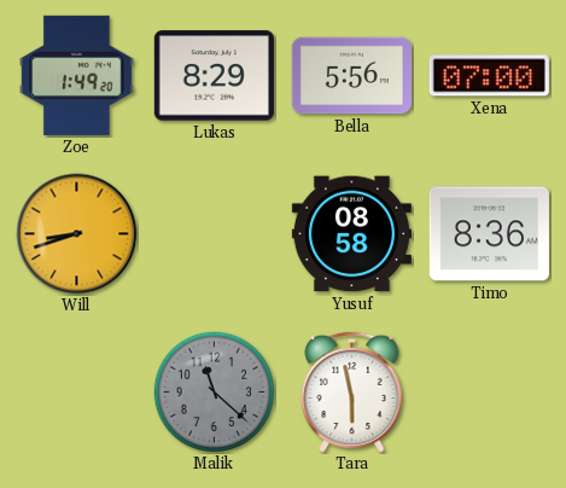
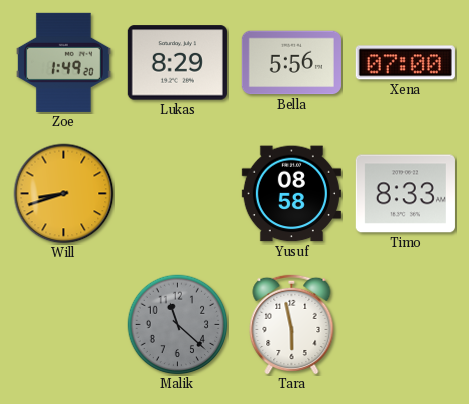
Timo: 8:36 -> 8:33 (405, 194)
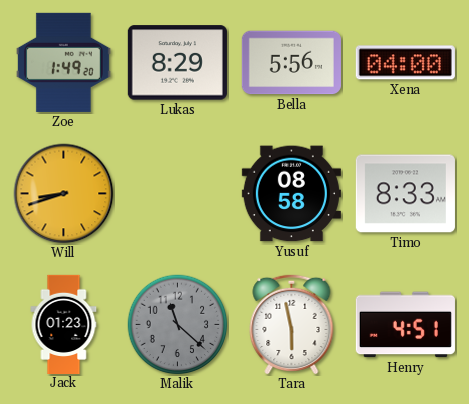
Xena: 07:00 -> 04:00 (405, 63)
Jack: none -> 01:23 (64, 324)
Henry: none -> 4:51 (405, 325)
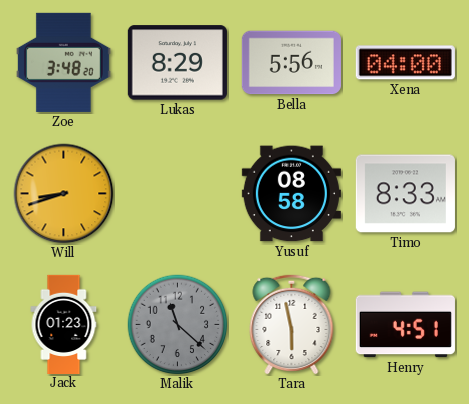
Zoe: 1:49 -> 3:48 (63, 62)
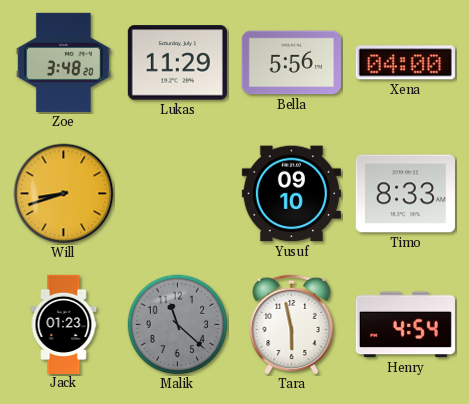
Lukas: 8:29 -> 11:29 (177, 63)
Yusuf: 08:58 -> 09:10 (291, 194)
Henry: 4:51 -> 4:54 (405, 325)
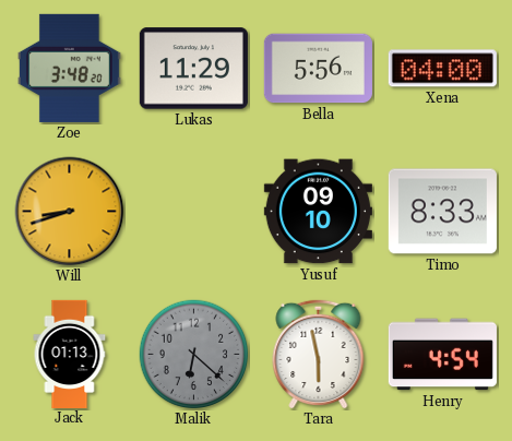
Jack: 01:23 -> 01:13 (70, 354)
Malik: 11:22 -> 6:22 (194, 355)
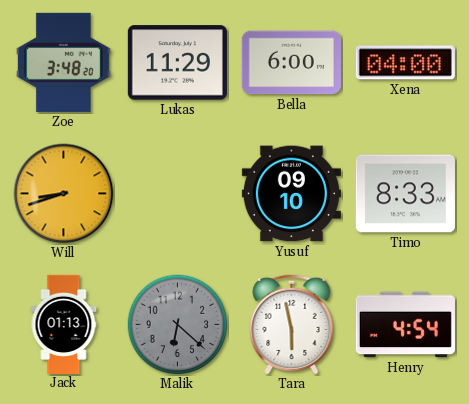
Bella: 5:56 -> 6:00 (291, 63)
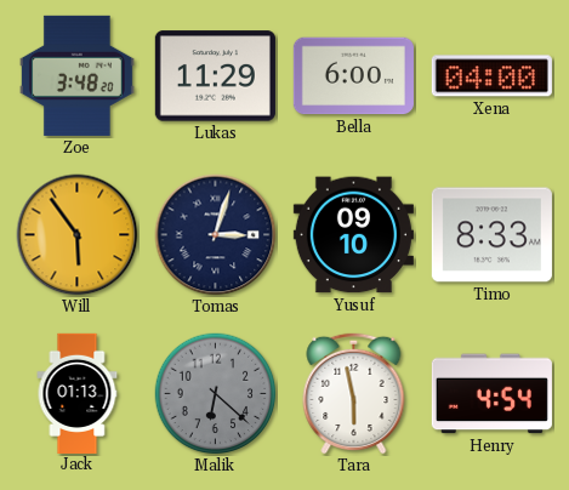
Will: 8:42 -> 5:54 (78, 235)
Tomas: none -> 3:03 (216, 235)
